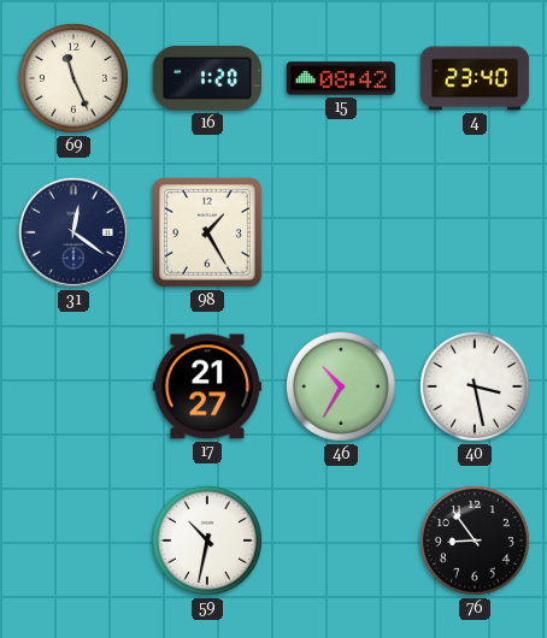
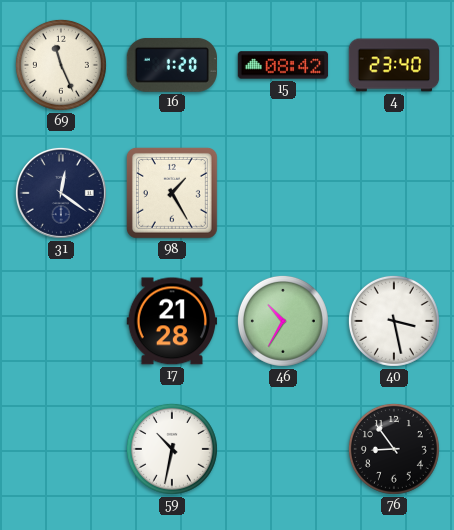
17: 21:27 -> 21:28 (172, 321)
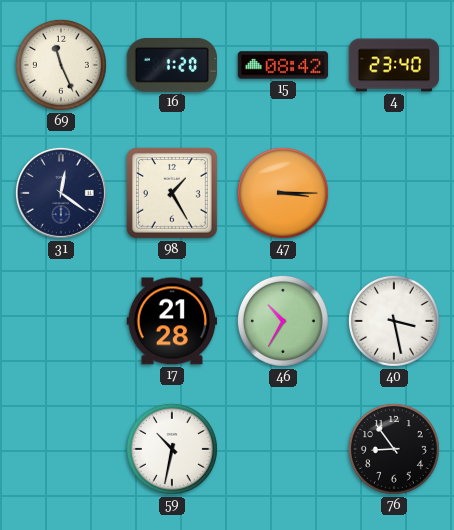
47: none -> 3:15 (283, 193)
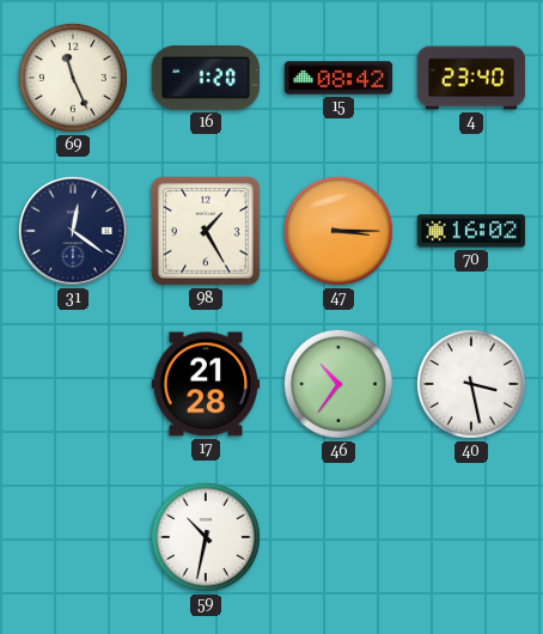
70: none -> 16:02 (471, 231)
46: 10:35 -> 10:36 (338, 384)
76: 8:54 -> none (394, 449)
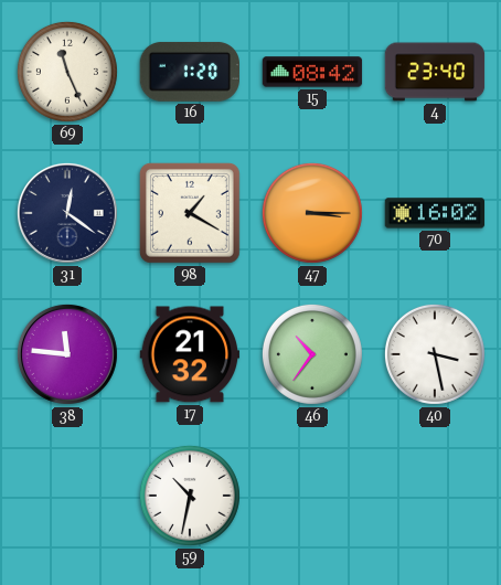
98: 1:25 -> 1:20 (190, 213)
38: none -> 11:46 (67, 354)
17: 21:28 -> 21:32 (190, 354)
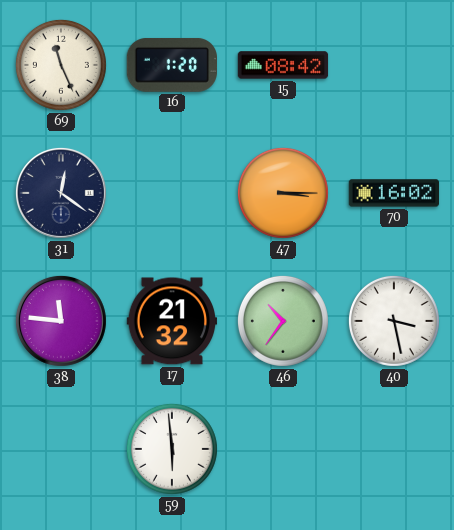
4: 23:40 -> none (435, 72)
98: 1:20 -> none (190, 213)
59: 10:32 -> 5:59 (172, 449)
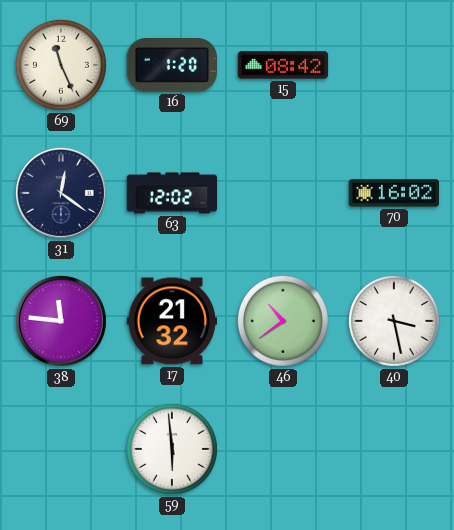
63: none -> 12:02 (172, 193)
47: 3:15 -> none (283, 193)
46: 10:36 -> 10:39 (283, 321)
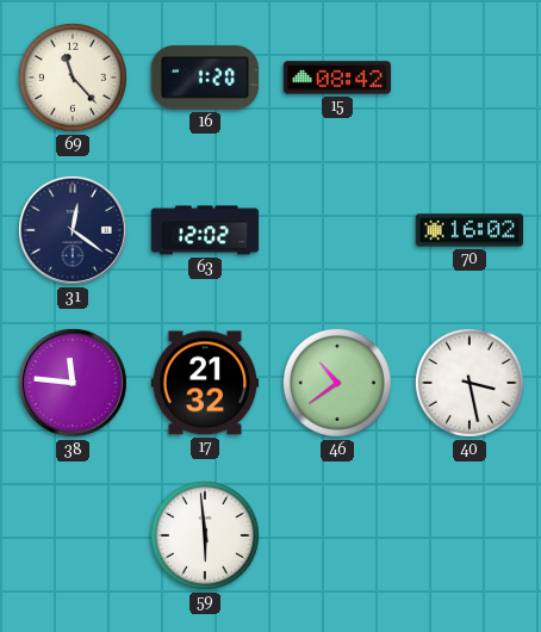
69: 11:26 -> 11:23 (73, 78)
